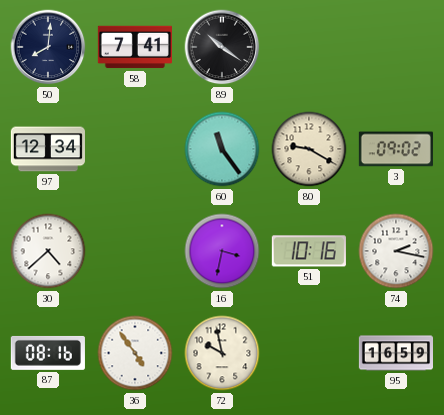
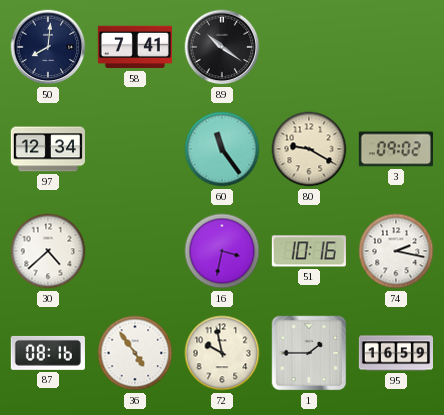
1: none -> 1:45 (309, 353)
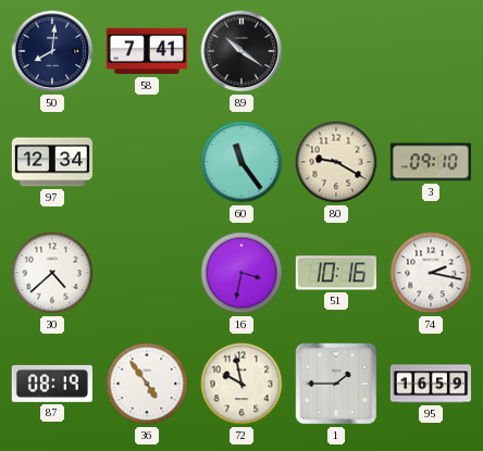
3: 09:02 -> 09:10 (431, 162)
87: 08:16 -> 08:19 (52, 384)
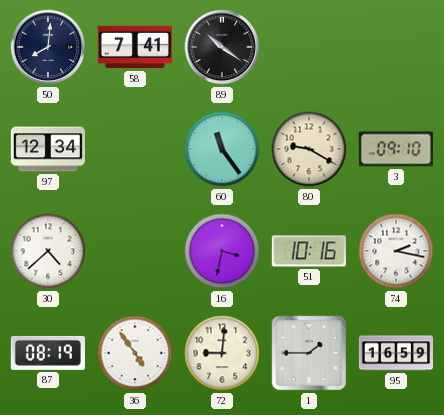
72: 9:58 -> 9:01 (222, 353)
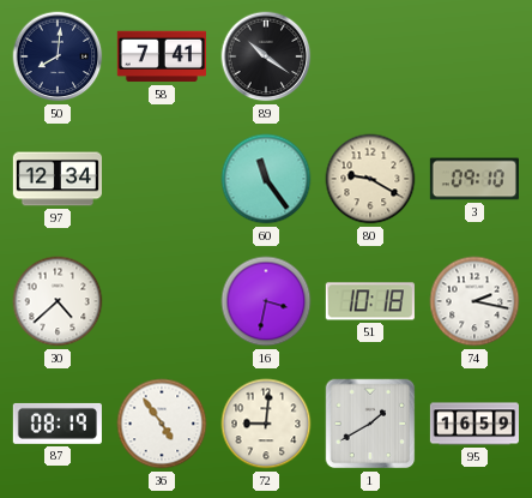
51: 10:16 -> 10:18 (370, 301)
1: 1:45 -> 1:40 (370, 424)
